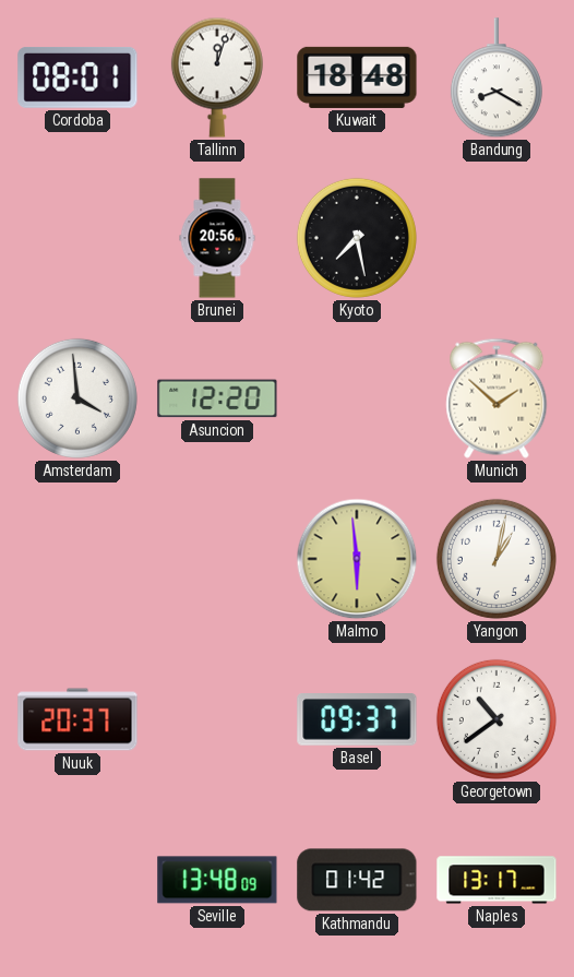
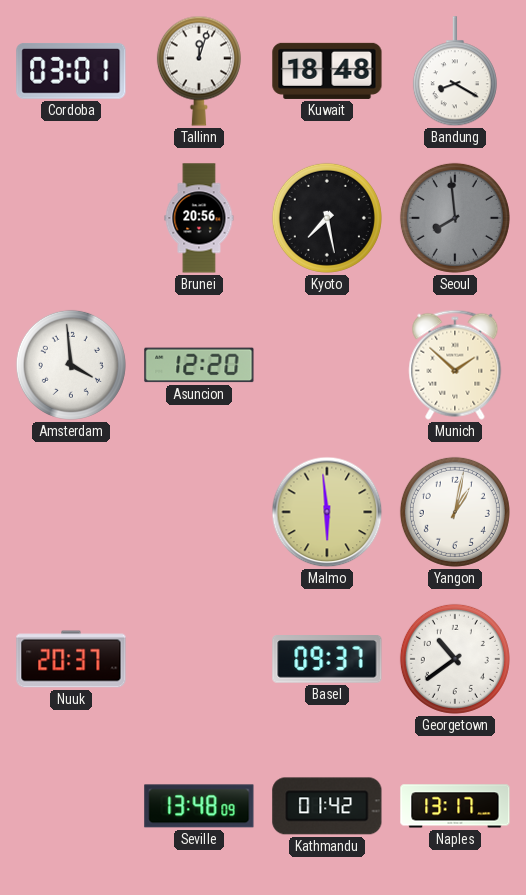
Cordoba: 08:01 -> 03:01 (71, 71)
Seoul: none -> 7:59 (455, 218)
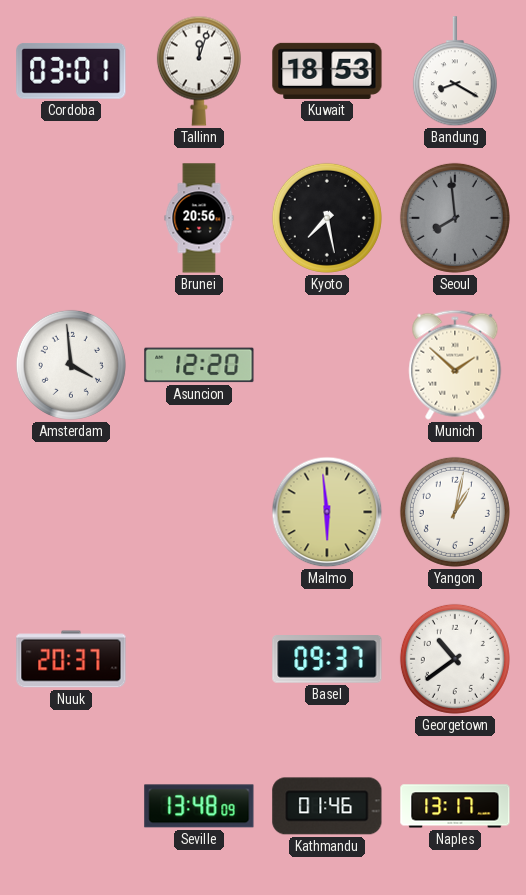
Kuwait: 18:48 -> 18:53 (327, 71)
Kathmandu: 01:42 -> 01:46 (327, 806)
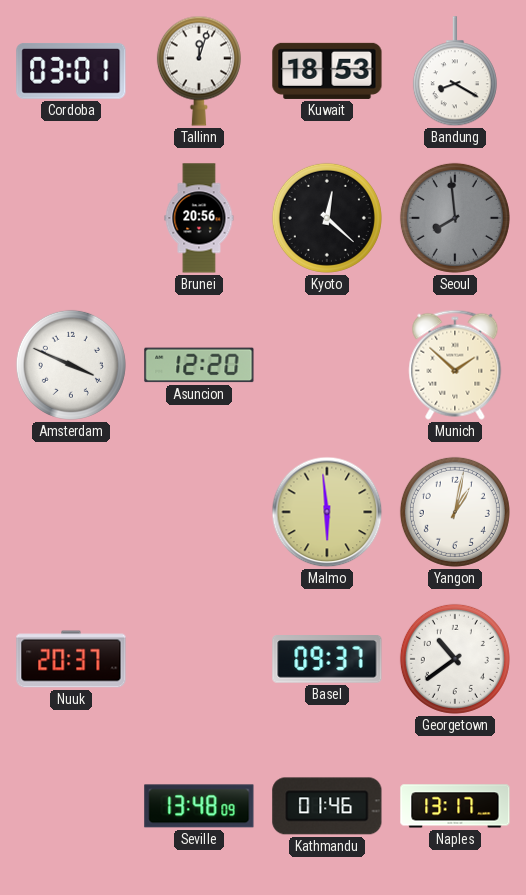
Kyoto: 7:28 -> 12:22 (327, 218)
Amsterdam: 3:59 -> 3:49 (71, 365)
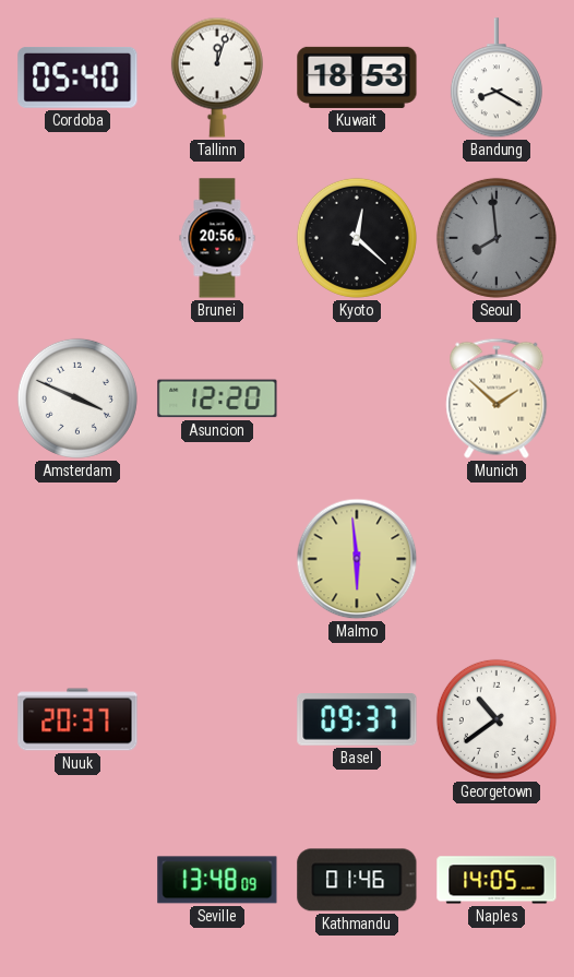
Cordoba: 03:01 -> 05:40 (77, 78)
Yangon: 1:02 -> none (455, 512)
Naples: 13:17 -> 14:05 (497, 880)
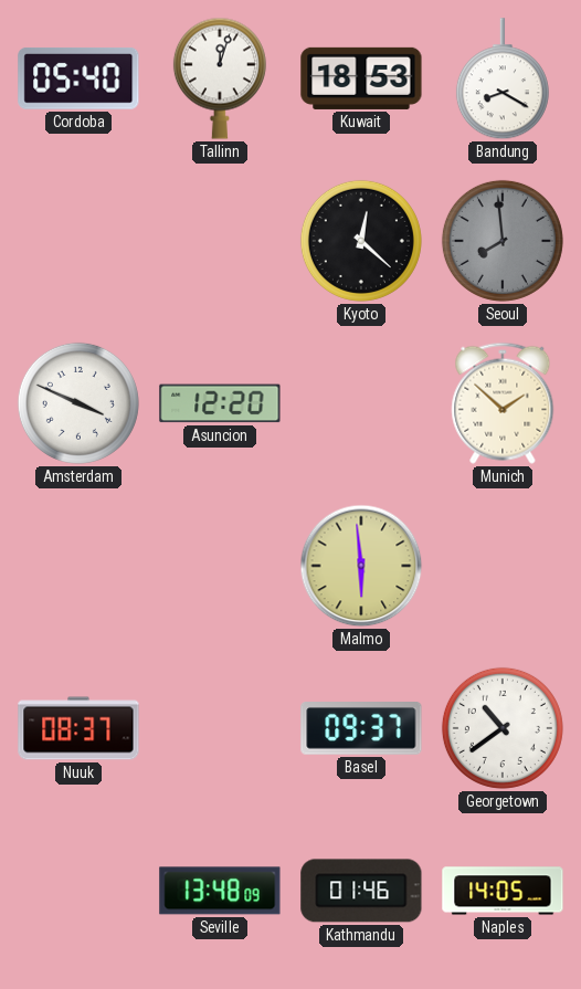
Brunei: 20:56 -> none (217, 238)
Nuuk: 20:37 -> 08:37 (78, 728)
